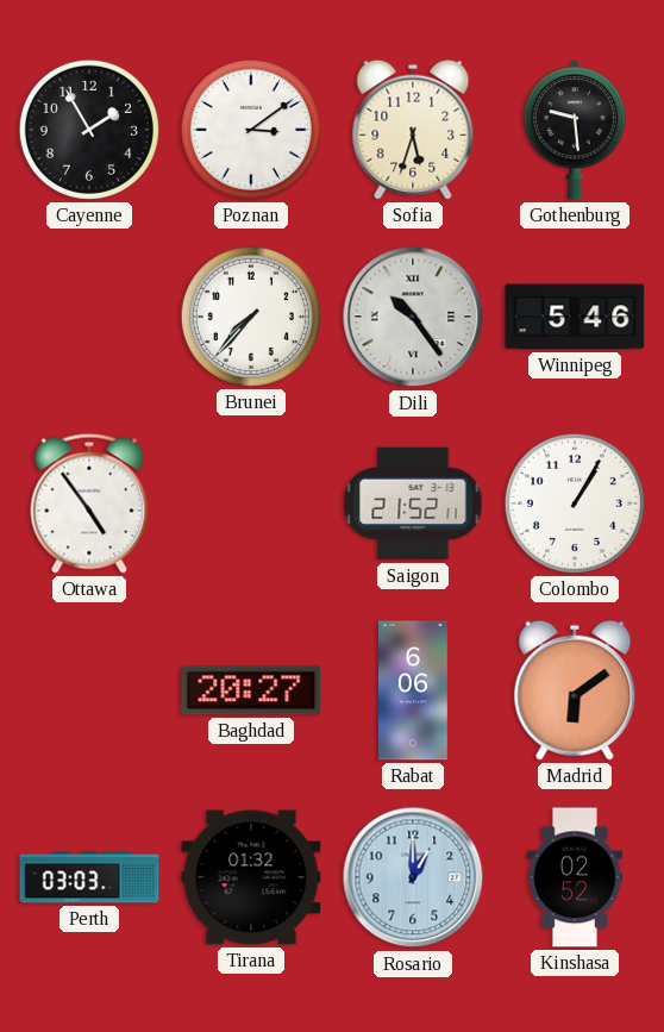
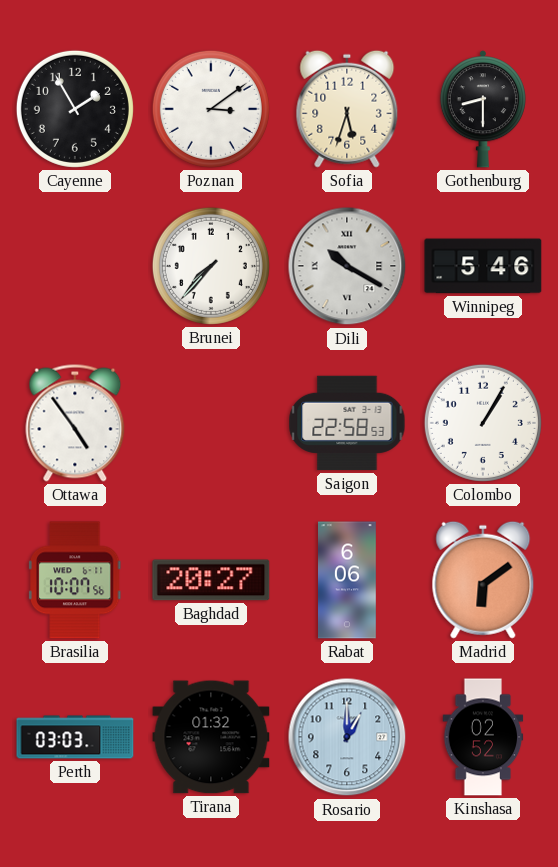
Gothenburg: 9:29 -> 8:30 (483, 109)
Dili: 10:24 -> 10:20 (347, 266)
Saigon: 21:52 -> 22:58 (347, 423)
Brasilia: none -> 10:07 (75, 580)
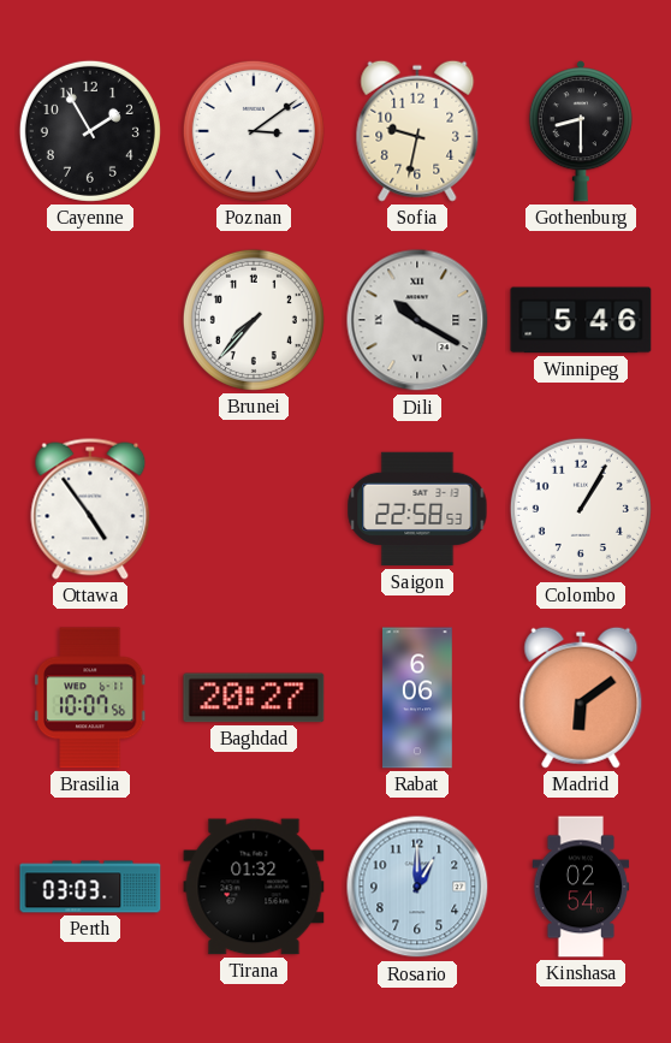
Sofia: 5:33 -> 9:32 (417, 131)
Kinshasa: 02:52 -> 02:54 (581, 887)
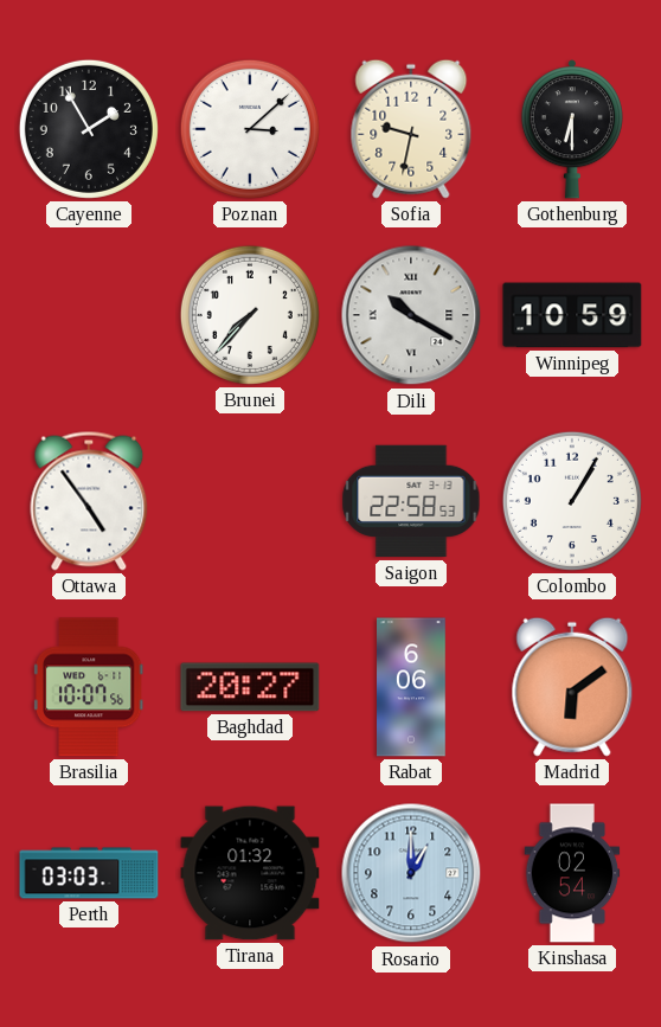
Poznan: 3:09 -> 3:08 (250, 129)
Gothenburg: 8:30 -> 6:30 (572, 129)
Winnipeg: 5:46 -> 10:59 (572, 315)
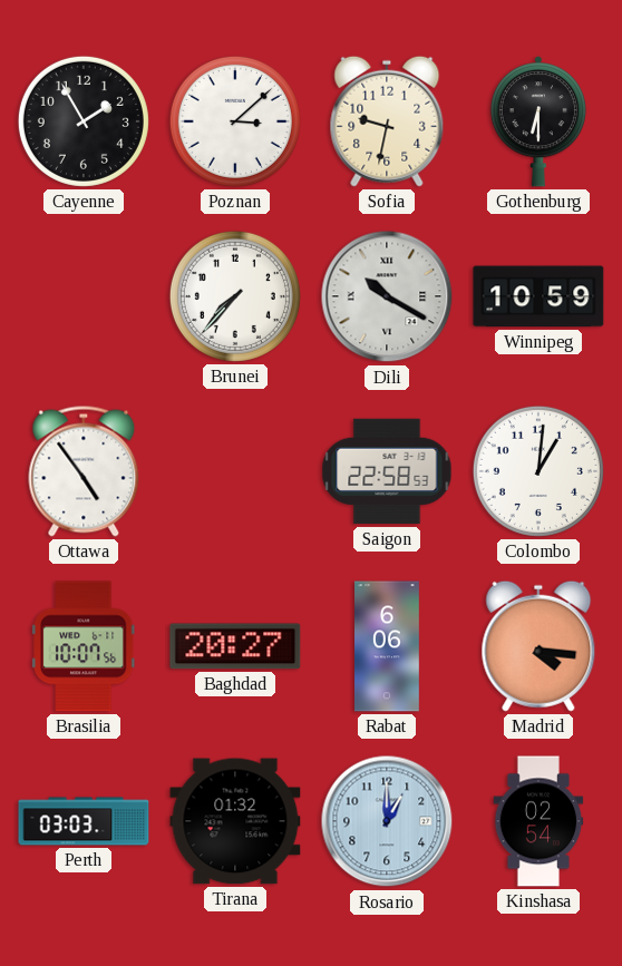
Colombo: 1:05 -> 1:01 (538, 471)
Madrid: 6:09 -> 4:16 (538, 646)
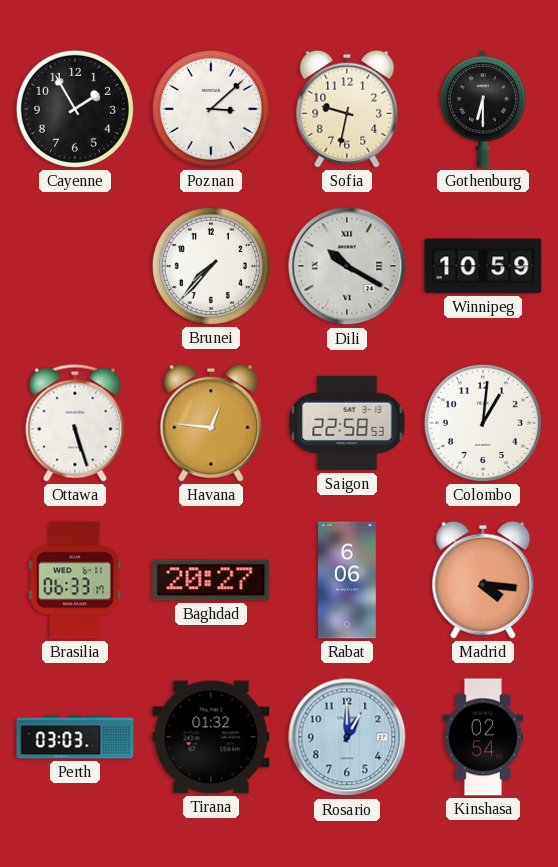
Ottawa: 4:54 -> 5:27 (75, 423)
Havana: none -> 12:46 (211, 423)
Brasilia: 10:07 -> 06:33 (75, 580)
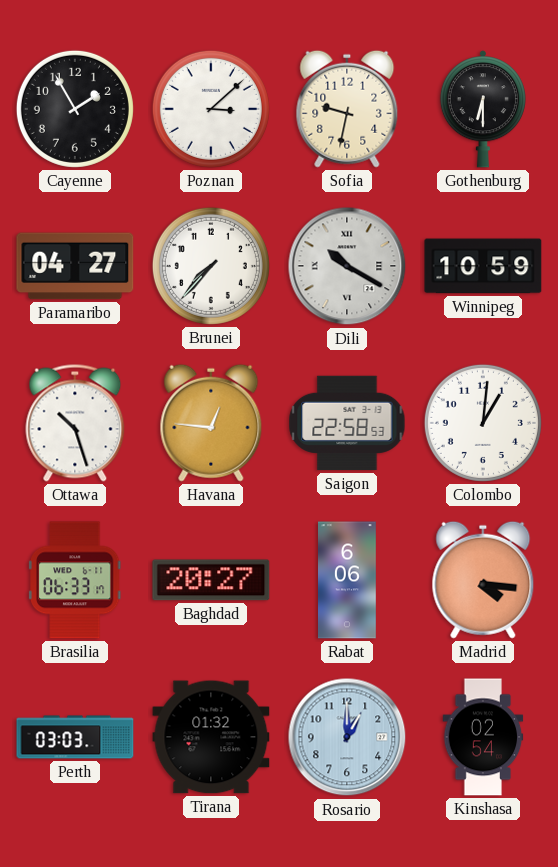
Paramaribo: none -> 04:27 (75, 266)
Ottawa: 5:27 -> 10:27 (75, 423)
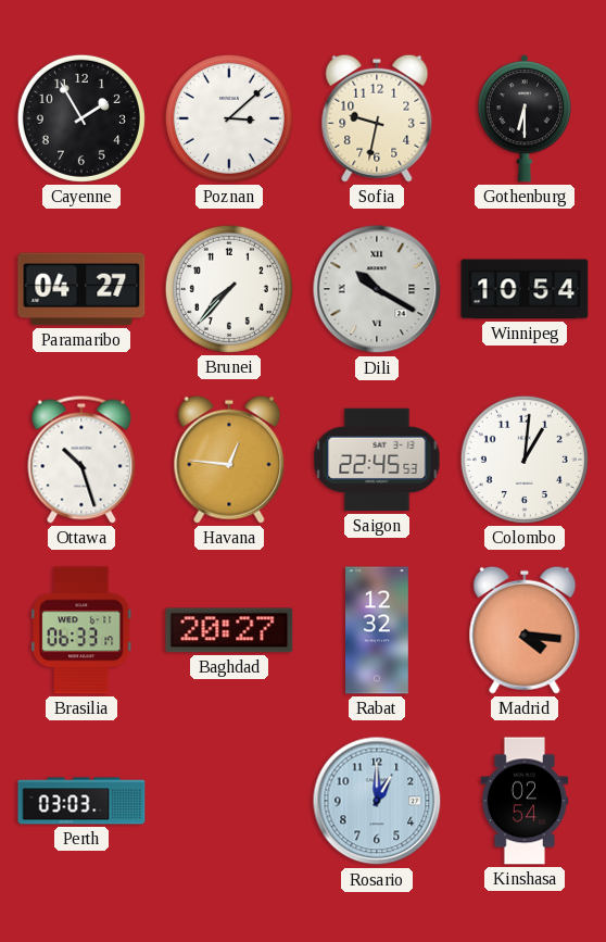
Winnipeg: 10:59 -> 10:54 (525, 289)
Saigon: 22:58 -> 22:45 (377, 460)
Rabat: 6:06 -> 12:32 (378, 630)
Tirana: 01:32 -> none (211, 737)
